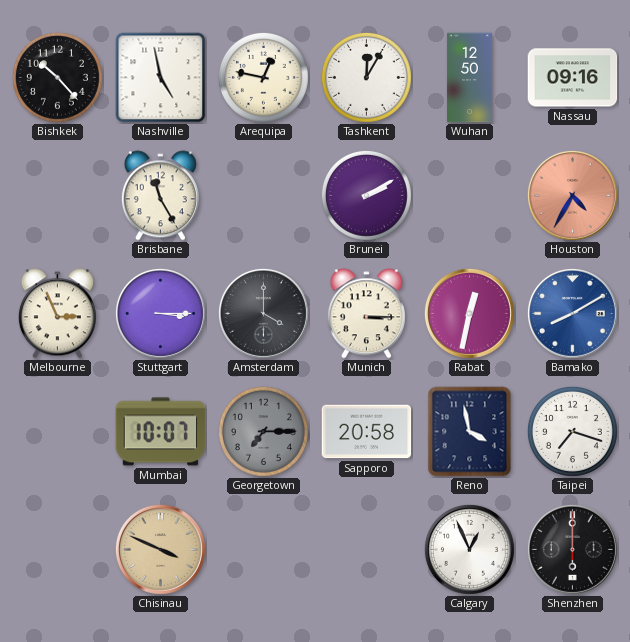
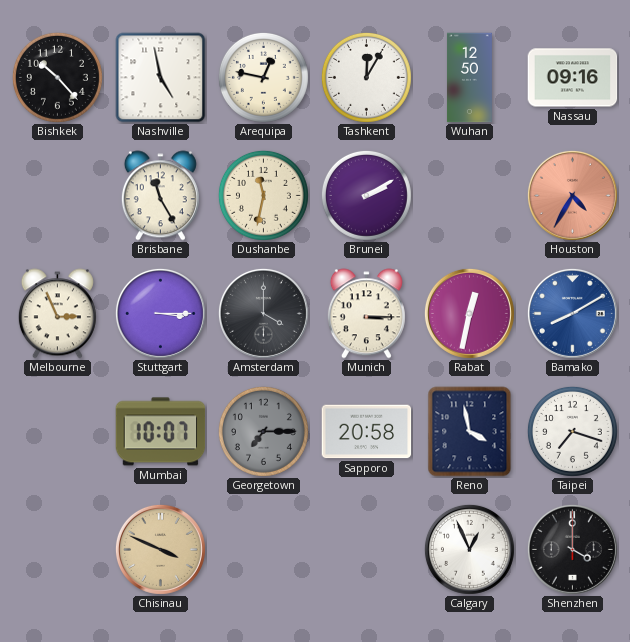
Dushanbe: none -> 11:32 (263, 195)
Shenzhen: 6:00 -> 4:00 (572, 549)
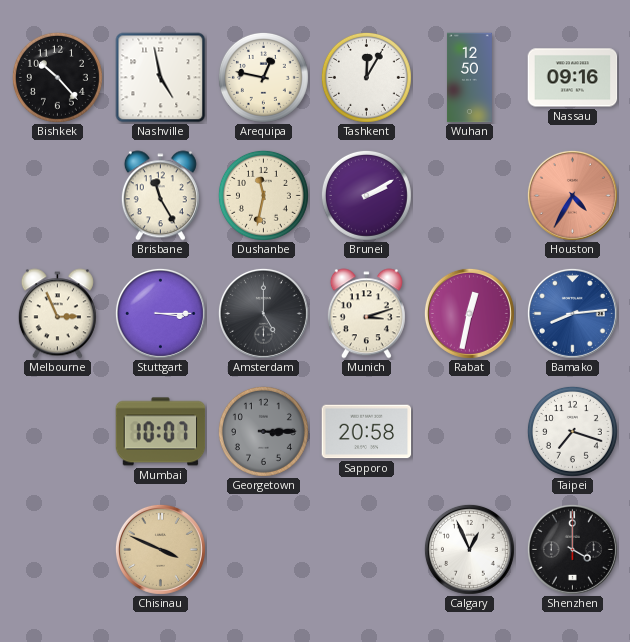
Amsterdam: 4:00 -> 5:00 (263, 313)
Munich: 3:15 -> 3:12 (366, 314)
Bamako: 8:10 -> 8:14 (572, 313)
Georgetown: 7:15 -> 3:15 (263, 431)
Reno: 3:58 -> none (470, 432)
